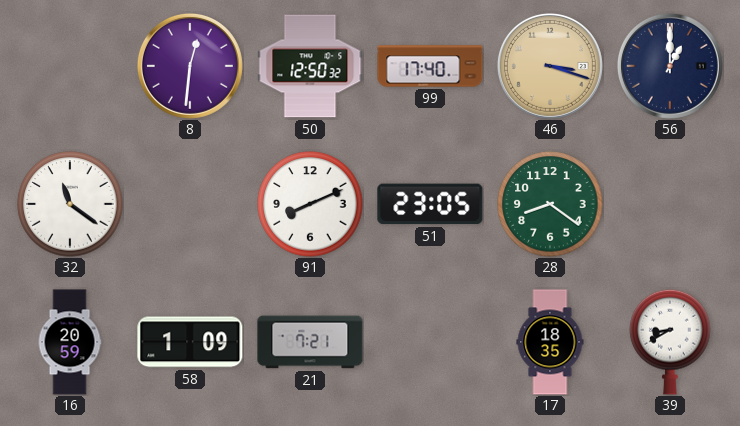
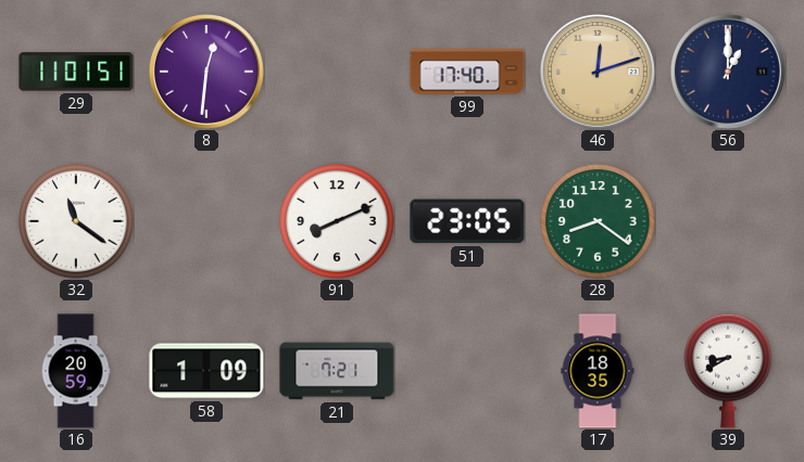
29: none -> 11:01 (76, 72)
50: 12:50 -> none (310, 66)
46: 3:18 -> 12:12 (598, 72)
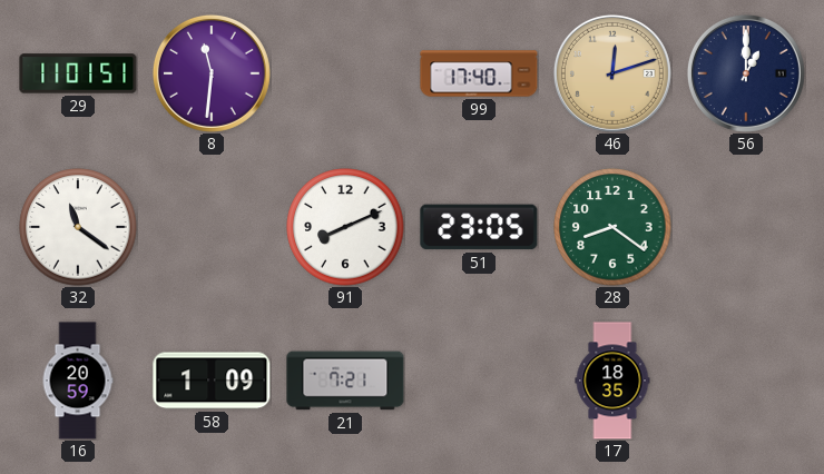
8: 12:31 -> 11:31 (212, 73)
39: 8:40 -> none (728, 371)
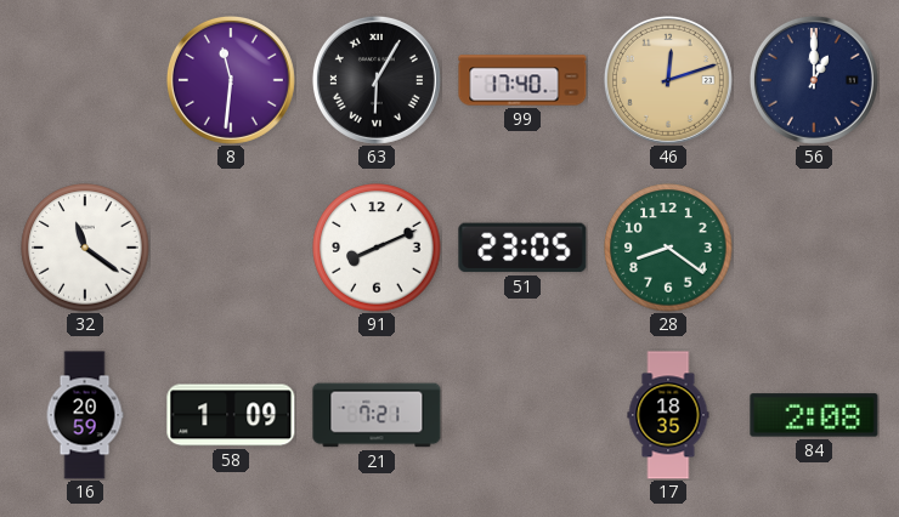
29: 11:01 -> none (78, 73)
63: none -> 6:05 (377, 80)
84: none -> 2:08 (814, 415)
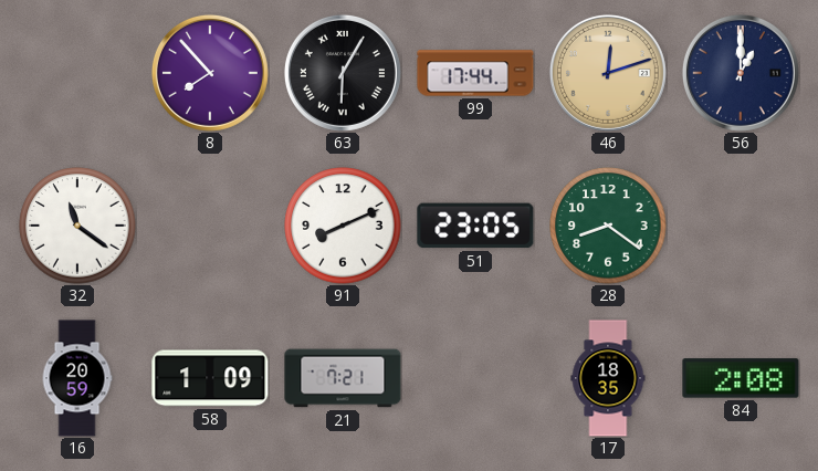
8: 11:31 -> 7:53 (210, 73)
99: 17:40 -> 17:44 (475, 73)
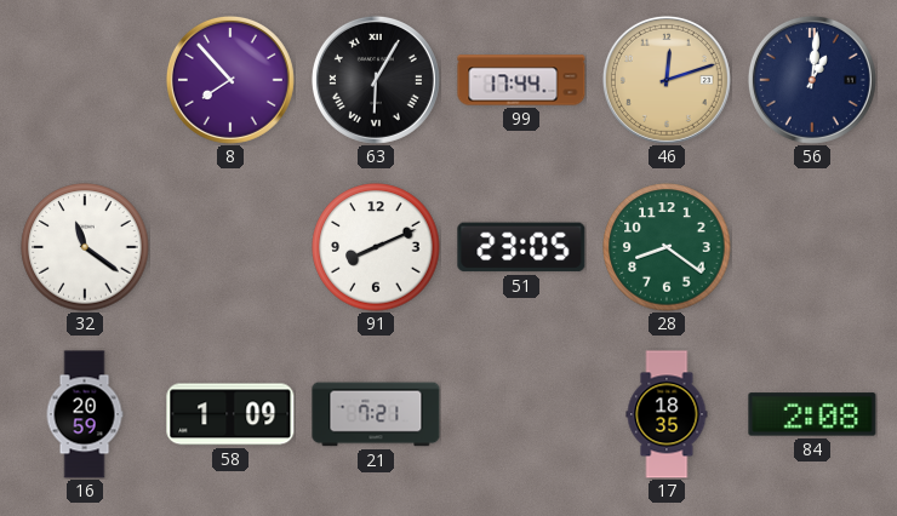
56: 1:00 -> 1:01 (812, 80)
